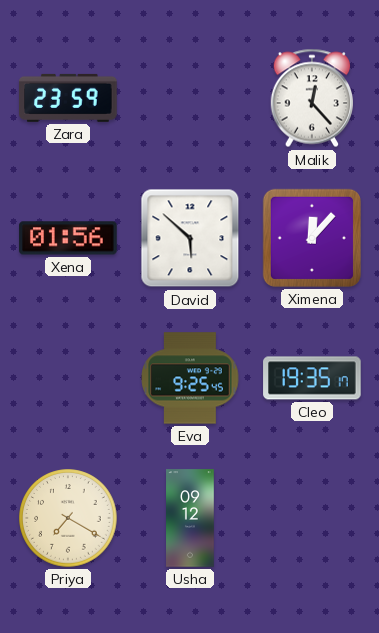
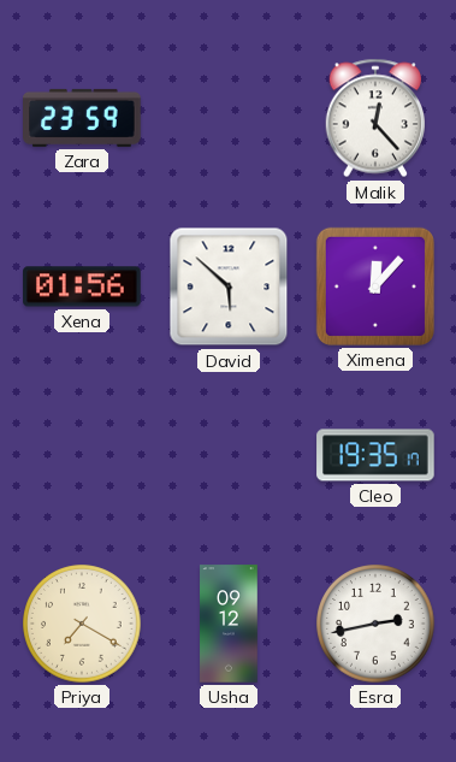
Eva: 9:25 -> none (190, 378)
Esra: none -> 2:43 (375, 624)
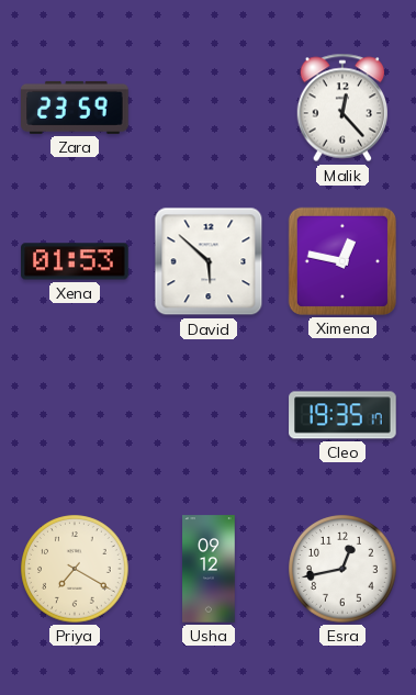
Xena: 01:56 -> 01:53 (75, 261)
Ximena: 12:07 -> 12:47 (342, 261)
Esra: 2:43 -> 12:43 (342, 569)
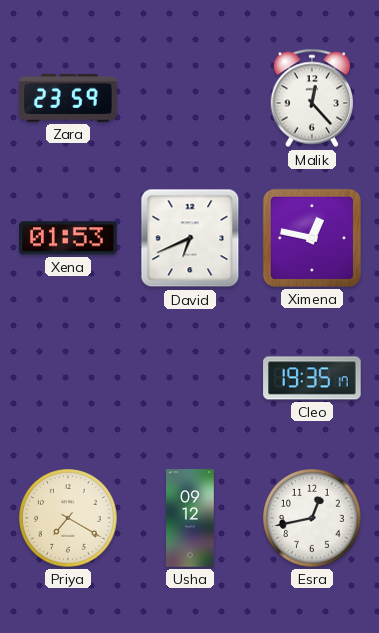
David: 5:52 -> 6:41 (190, 238)
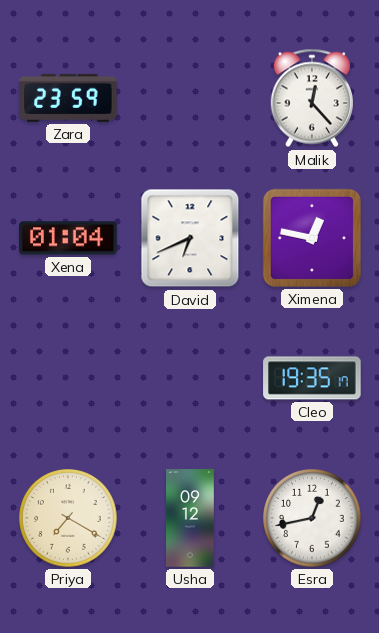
Xena: 01:53 -> 01:04 (68, 238)
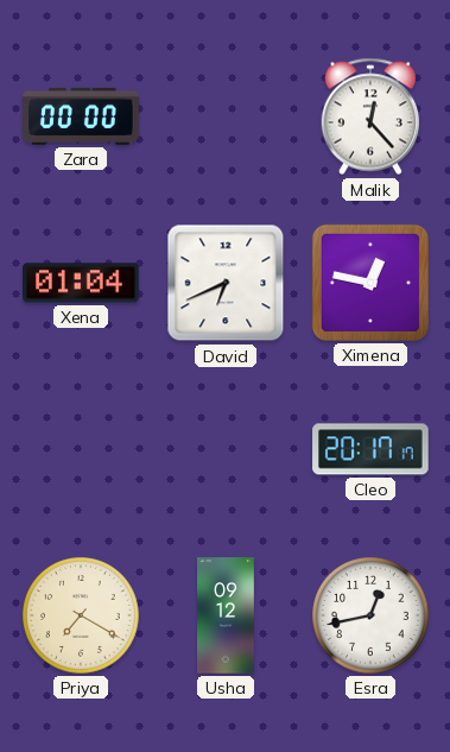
Zara: 23:59 -> 00:00 (81, 116)
Cleo: 19:35 -> 20:17 (370, 449)
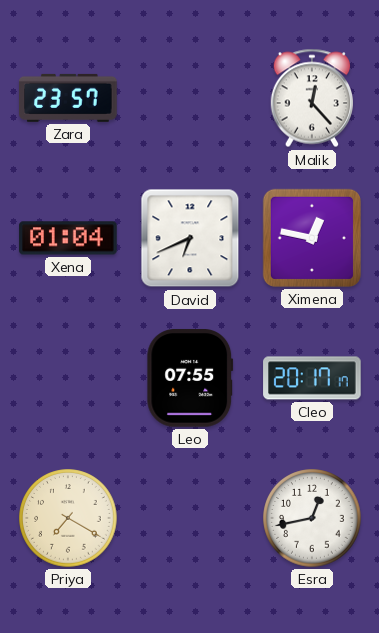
Zara: 00:00 -> 23:57 (68, 98)
Leo: none -> 07:55 (190, 378)
Usha: 09:12 -> none (226, 615)
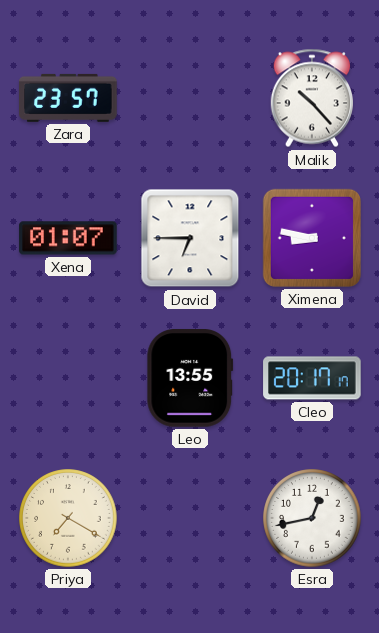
Malik: 12:23 -> 10:23 (311, 98)
Xena: 01:04 -> 01:07 (68, 238)
David: 6:41 -> 6:45 (190, 238)
Ximena: 12:47 -> 8:47 (312, 238)
Leo: 07:55 -> 13:55 (190, 378)
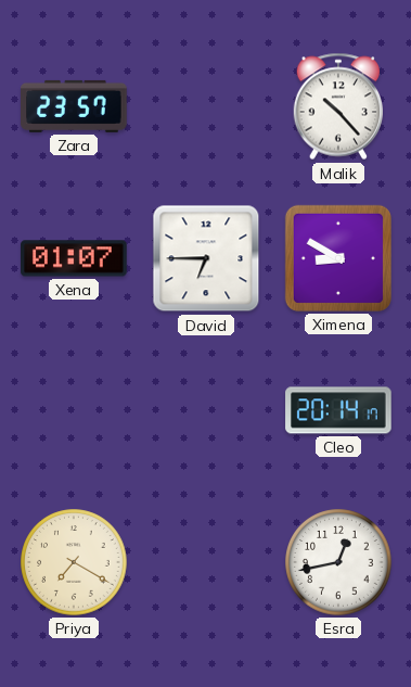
Ximena: 8:47 -> 8:50 (338, 258)
Leo: 13:55 -> none (190, 378)
Cleo: 20:17 -> 20:14 (338, 410)
